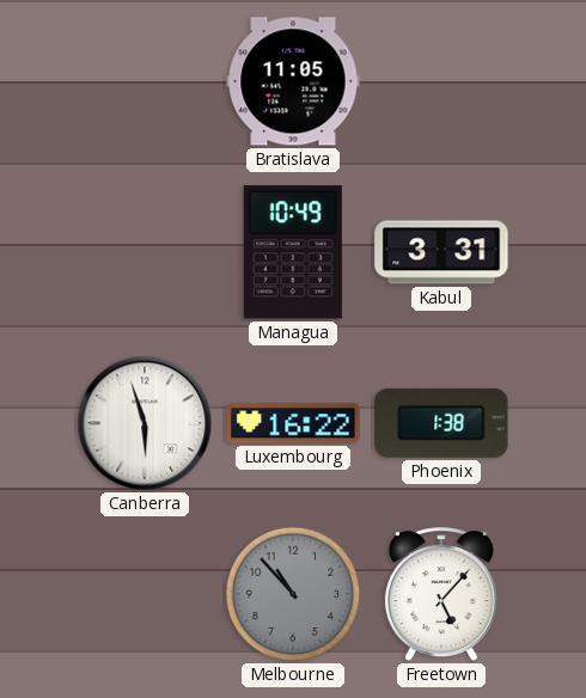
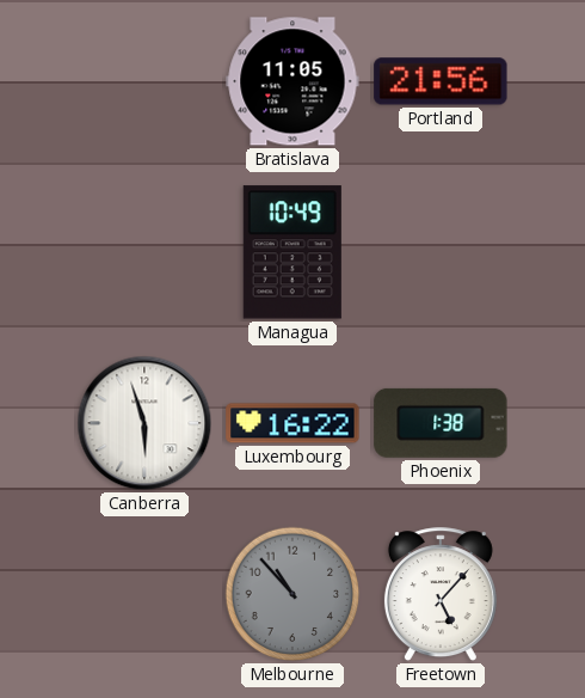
Portland: none -> 21:56 (441, 81)
Kabul: 3:31 -> none (441, 252)
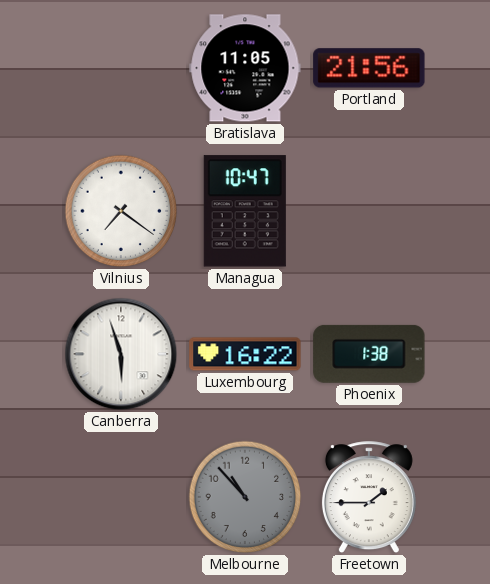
Vilnius: none -> 7:21 (121, 211)
Managua: 10:49 -> 10:47 (245, 211)
Freetown: 5:07 -> 1:45 (369, 498)
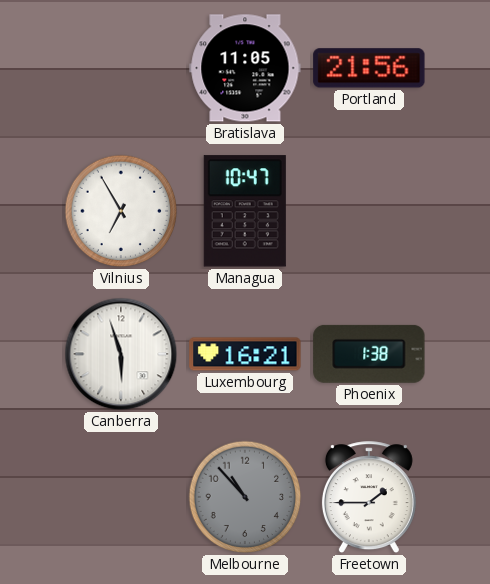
Vilnius: 7:21 -> 6:55 (121, 211)
Luxembourg: 16:22 -> 16:21 (245, 354)
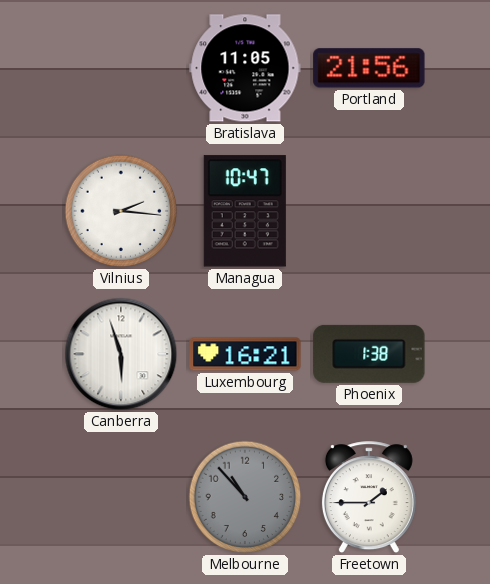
Vilnius: 6:55 -> 2:16 (121, 211)
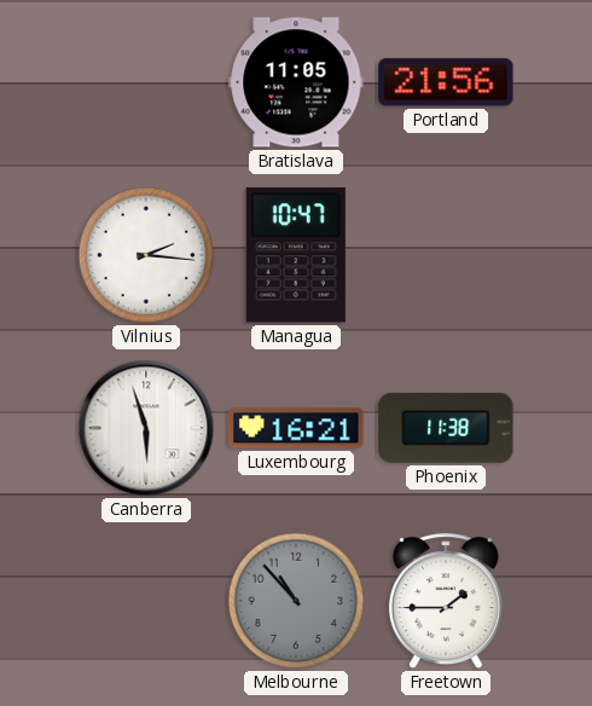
Phoenix: 1:38 -> 11:38 (446, 428)
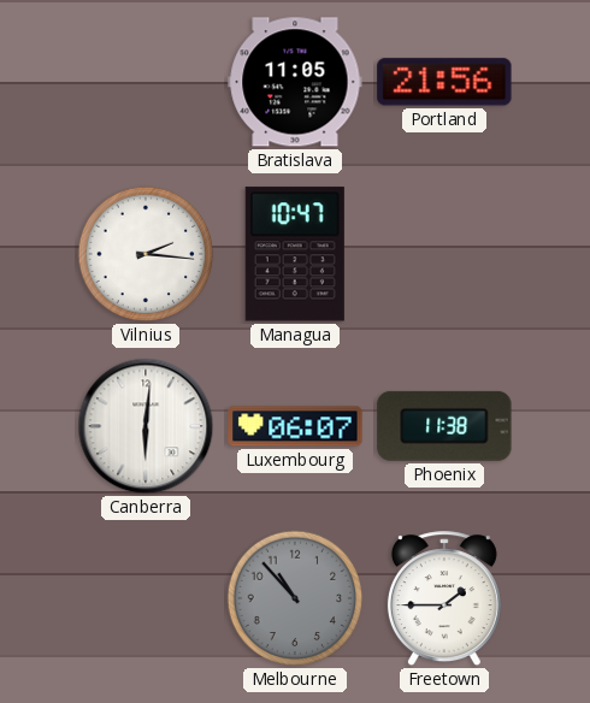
Canberra: 5:57 -> 6:01 (146, 426)
Luxembourg: 16:21 -> 06:07 (295, 426)
